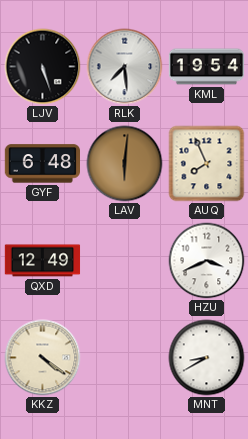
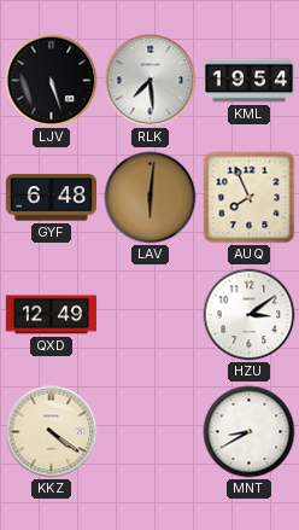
HZU: 3:41 -> 3:09 (250, 315)
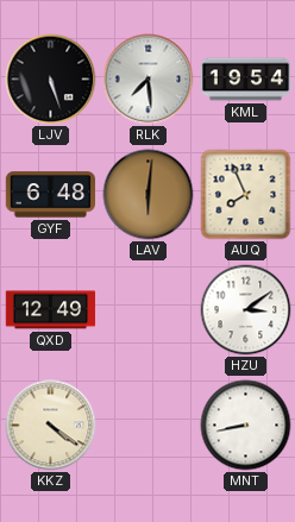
MNT: 8:40 -> 8:43 (246, 426)
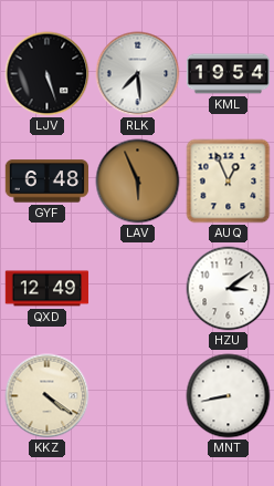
LAV: 6:01 -> 5:56 (138, 182)
AUQ: 7:56 -> 12:56 (229, 182)
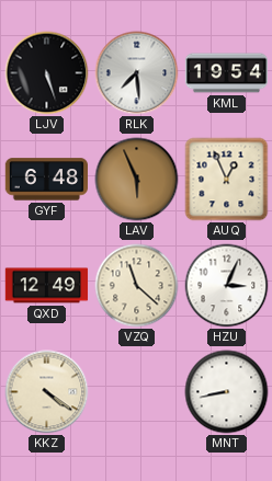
VZQ: none -> 11:22 (137, 286)
HZU: 3:09 -> 3:04 (227, 286)
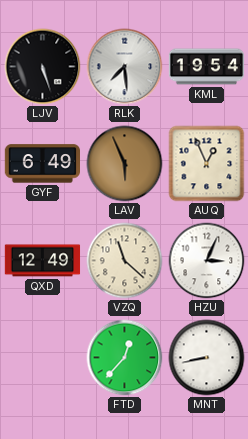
GYF: 6:48 -> 6:49 (42, 164)
KKZ: 4:21 -> none (47, 392)
FTD: none -> 12:37 (125, 358)
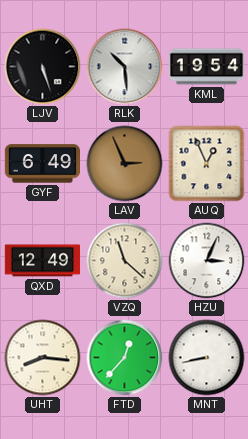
RLK: 7:29 -> 10:29 (125, 67)
LAV: 5:56 -> 2:56 (125, 164)
UHT: none -> 8:16 (43, 358)
